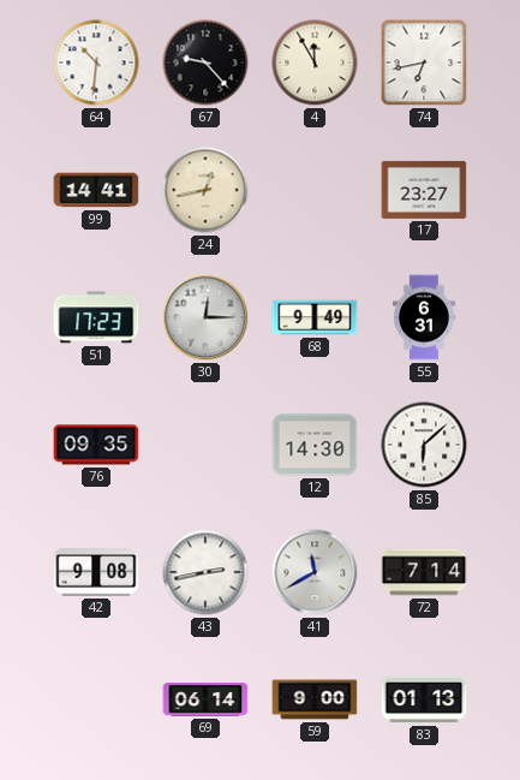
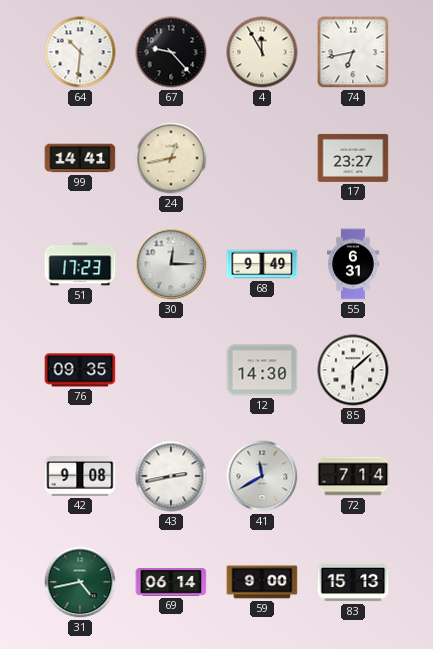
31: none -> 4:43 (80, 582)
83: 01:13 -> 15:13 (353, 582)
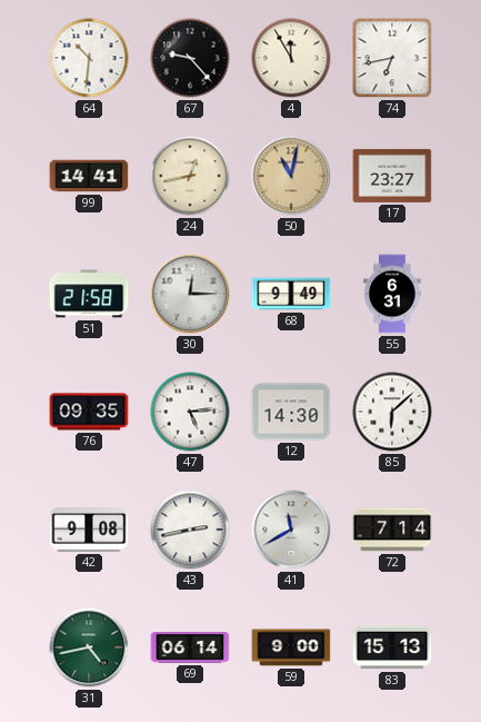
50: none -> 11:02 (291, 176)
51: 17:23 -> 21:58 (89, 294)
47: none -> 5:14 (190, 412)
